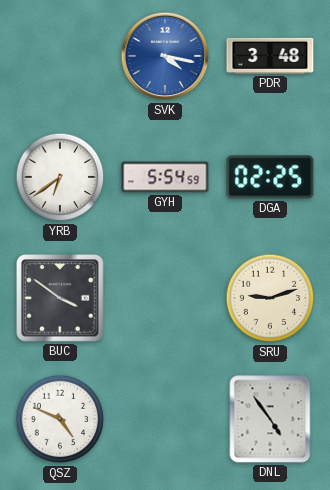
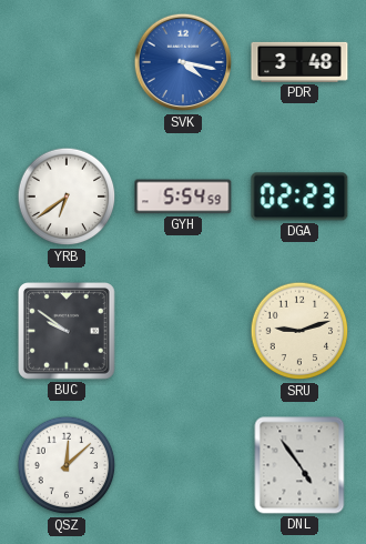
DGA: 02:25 -> 02:23 (299, 197)
BUC: 3:51 -> 9:51 (68, 332)
QSZ: 4:49 -> 12:08 (67, 465)
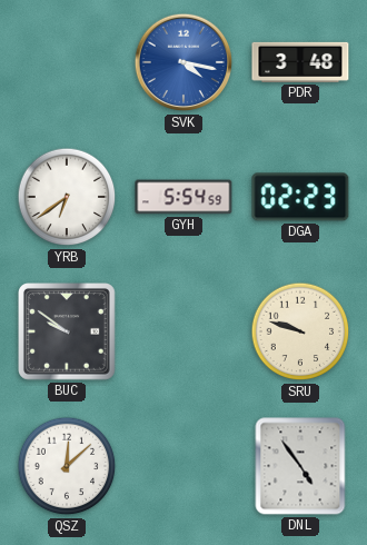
SRU: 9:12 -> 9:48 (300, 331)
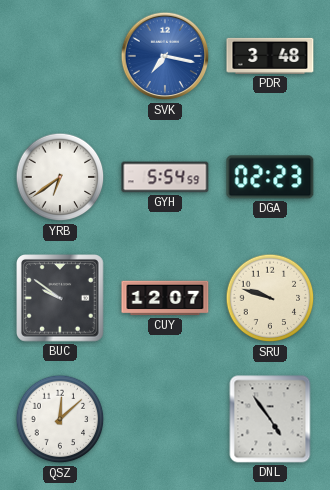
SVK: 4:17 -> 7:17 (165, 56)
CUY: none -> 12:07 (165, 298)
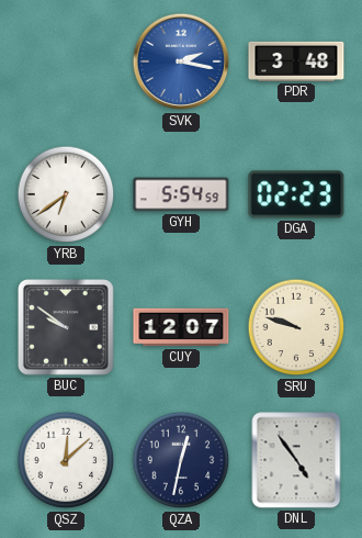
SVK: 7:17 -> 2:17 (181, 61)
QZA: none -> 12:32 (181, 460)
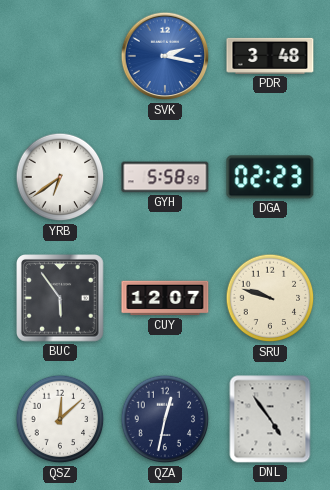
GYH: 5:54 -> 5:58 (165, 177)
BUC: 9:51 -> 5:54 (61, 299)
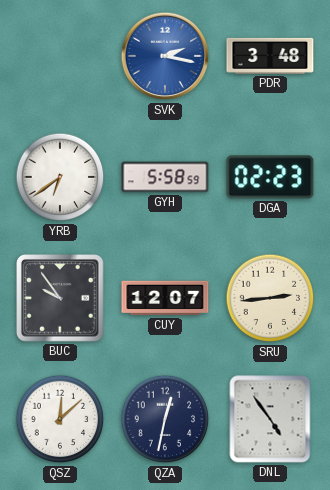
BUC: 5:54 -> 9:54 (61, 299)
SRU: 9:48 -> 2:44 (270, 298)
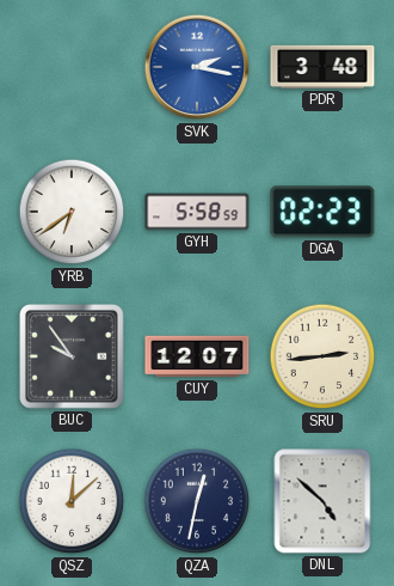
DNL: 4:54 -> 4:52 (322, 501)
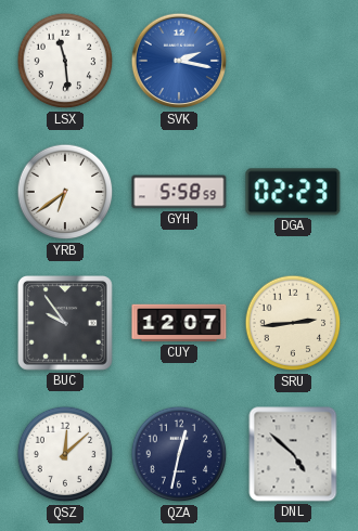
LSX: none -> 11:29 (65, 61)
PDR: 3:48 -> none (322, 67)
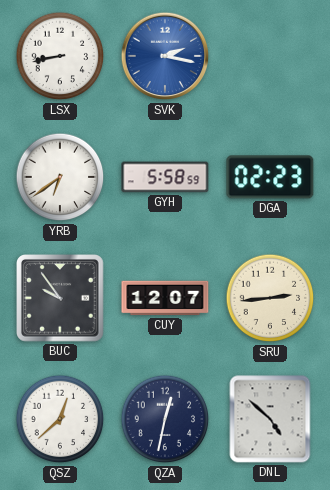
LSX: 11:29 -> 8:43 (60, 56)
QSZ: 12:08 -> 12:38 (60, 419)
